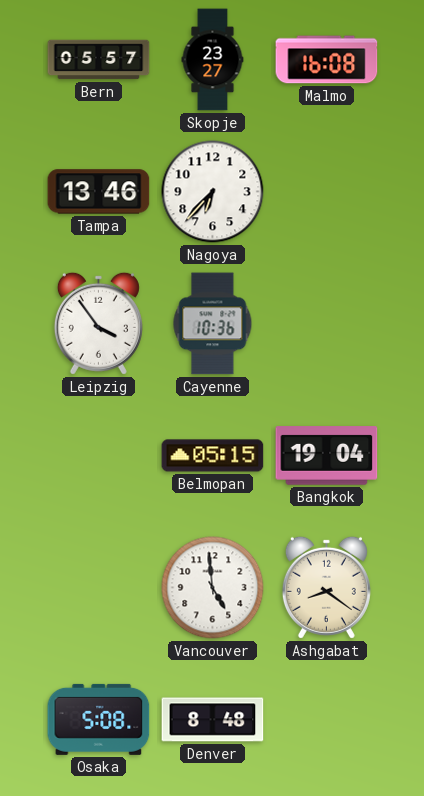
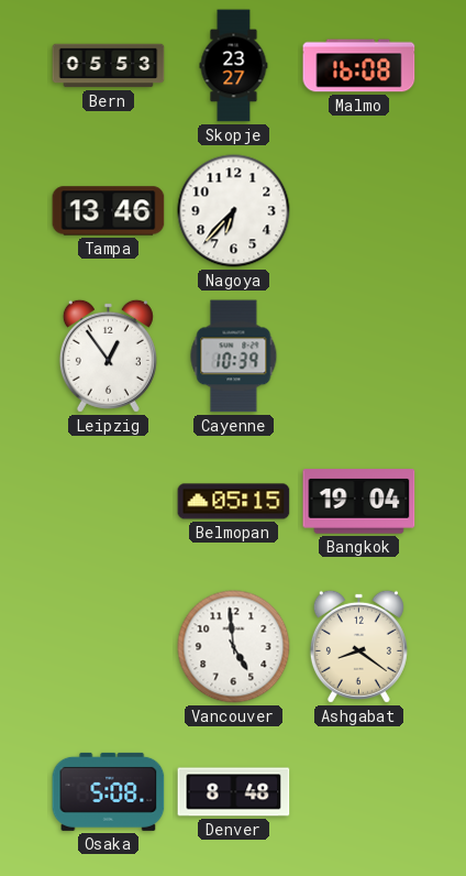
Bern: 05:57 -> 05:53 (109, 66)
Leipzig: 3:54 -> 12:54 (108, 355)
Cayenne: 10:36 -> 10:39 (234, 357)
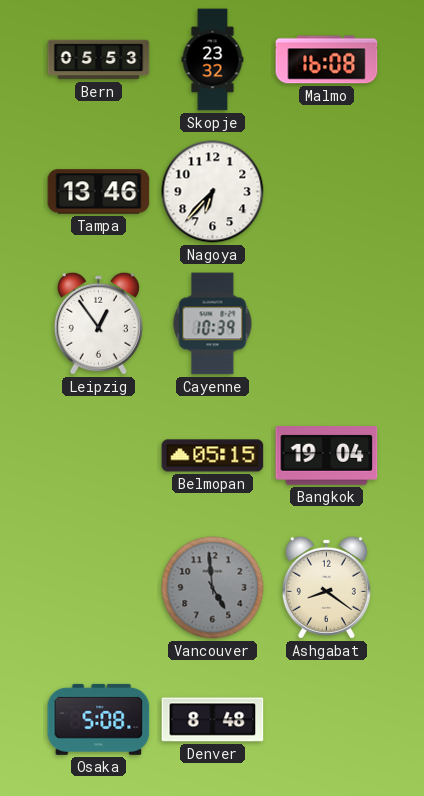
Skopje: 23:27 -> 23:32 (213, 60)
Vancouver dial: white -> grey (213, 588)
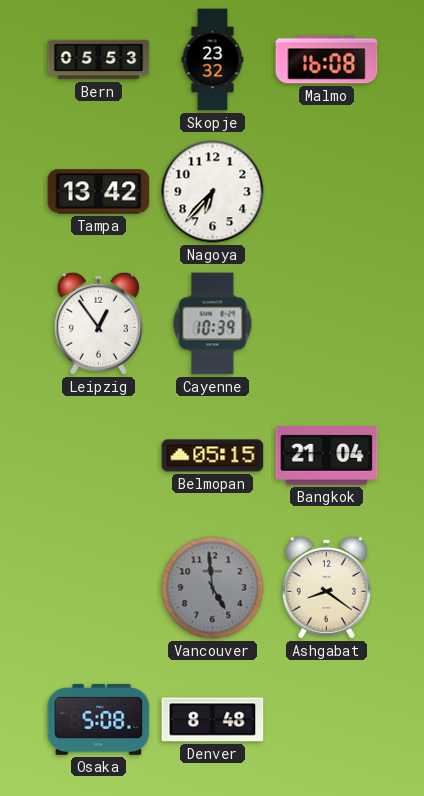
Tampa: 13:46 -> 13:42 (99, 192)
Bangkok: 19:04 -> 21:04 (327, 456)
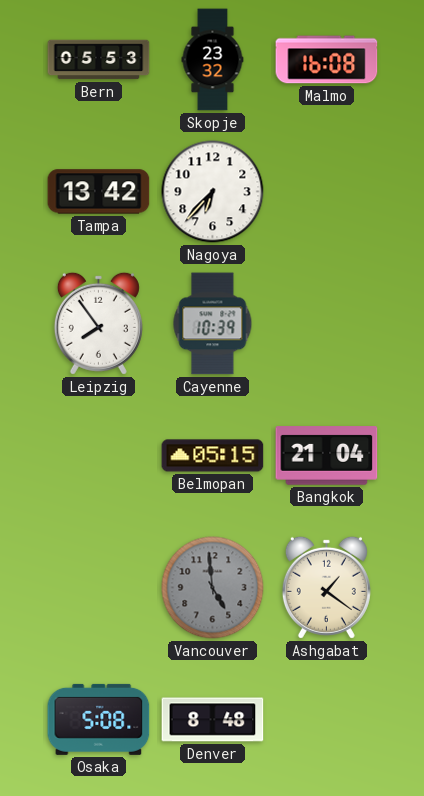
Leipzig: 12:54 -> 7:54 (98, 323)
Ashgabat: 8:21 -> 1:21 (326, 587)
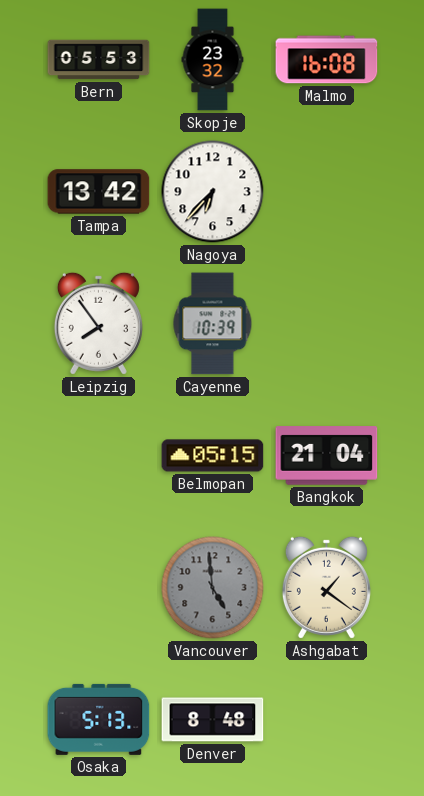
Osaka: 5:08 -> 5:13 (99, 719)
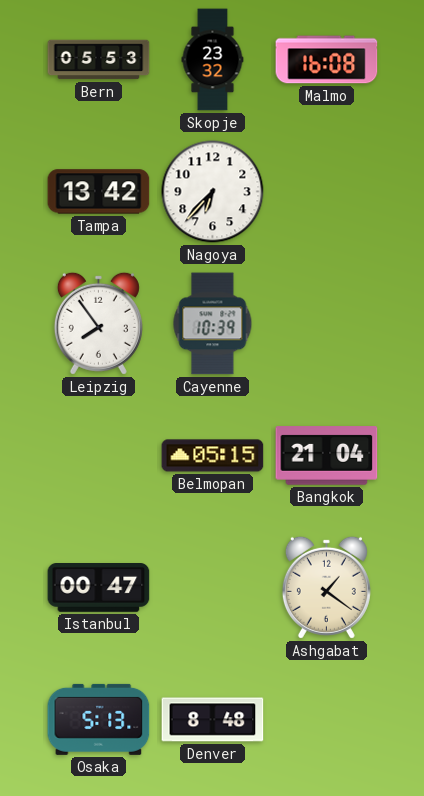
Istanbul: none -> 00:47 (99, 588)
Vancouver: 4:59 -> none (213, 588)
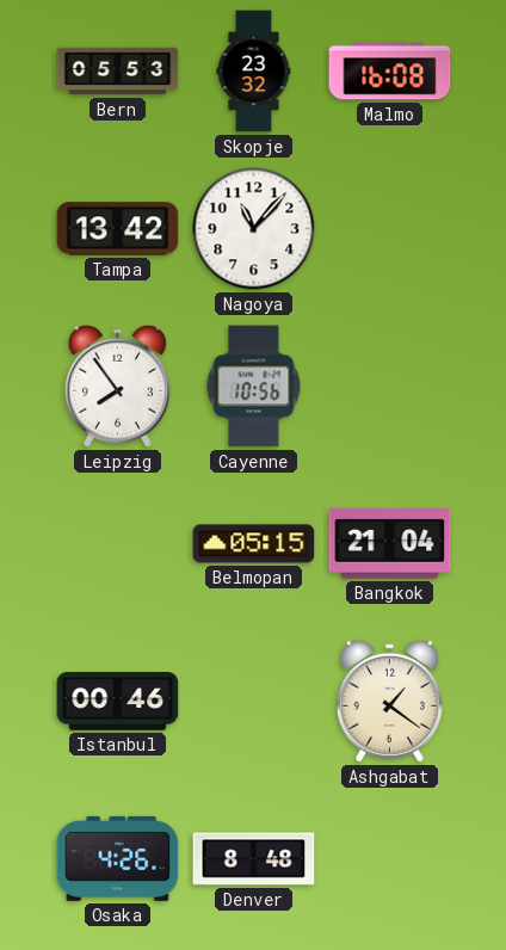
Nagoya: 6:37 -> 11:07 (254, 229)
Cayenne: 10:39 -> 10:56 (254, 387)
Istanbul: 00:47 -> 00:46 (118, 702)
Osaka: 5:13 -> 4:26 (118, 858)
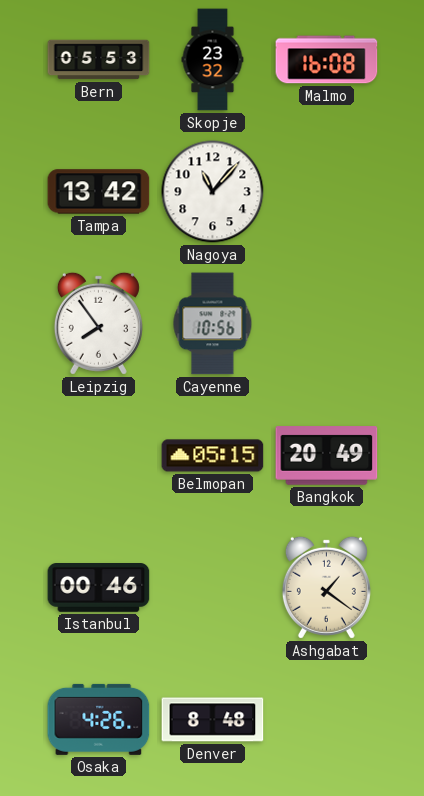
Bangkok: 21:04 -> 20:49 (327, 456)
